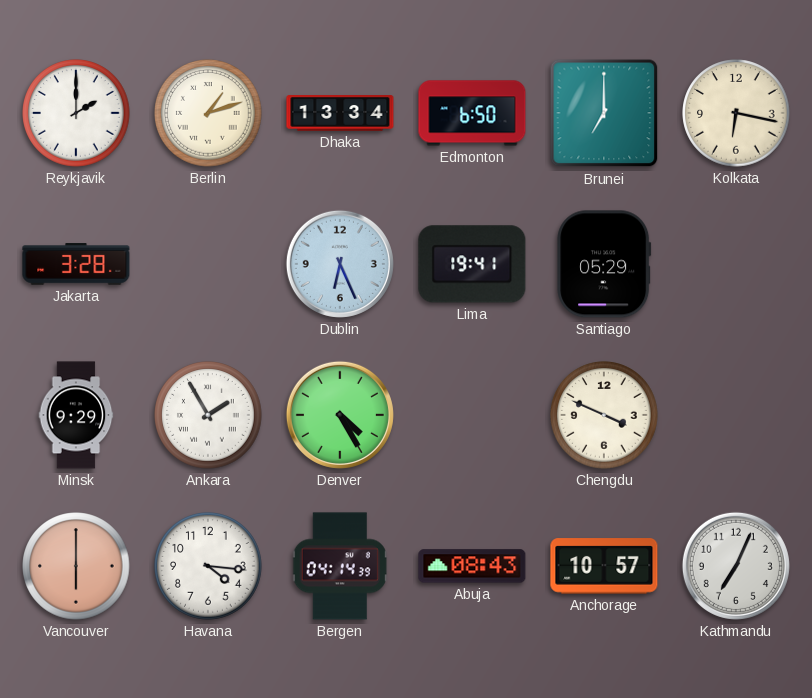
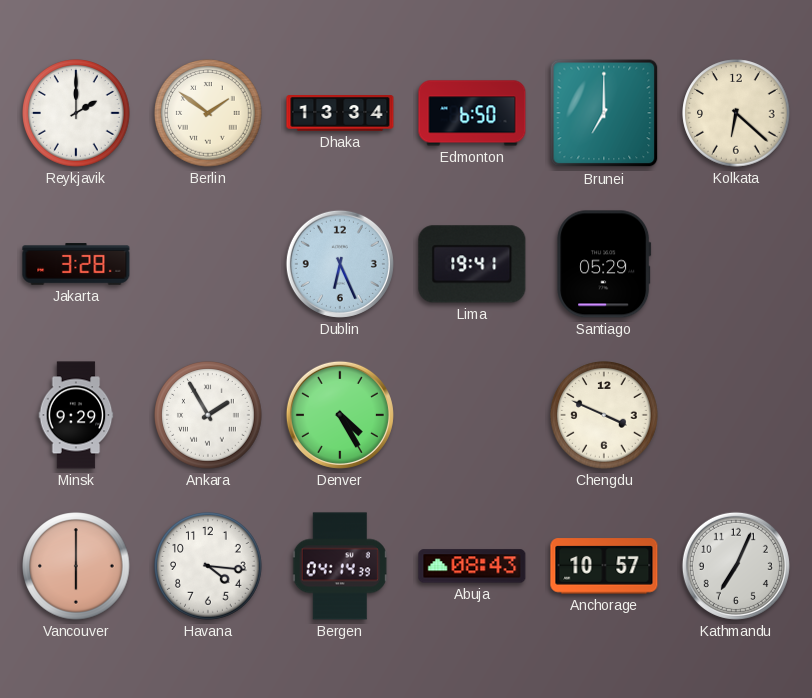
Berlin: 1:12 -> 1:51 (208, 113)
Kolkata: 6:17 -> 6:22 (736, 113)
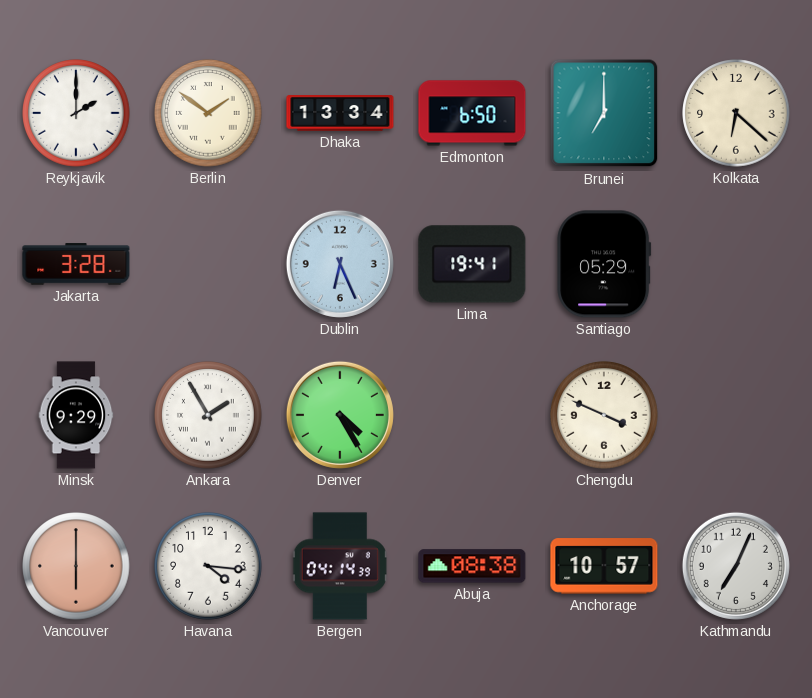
Abuja: 08:43 -> 08:38 (472, 566)
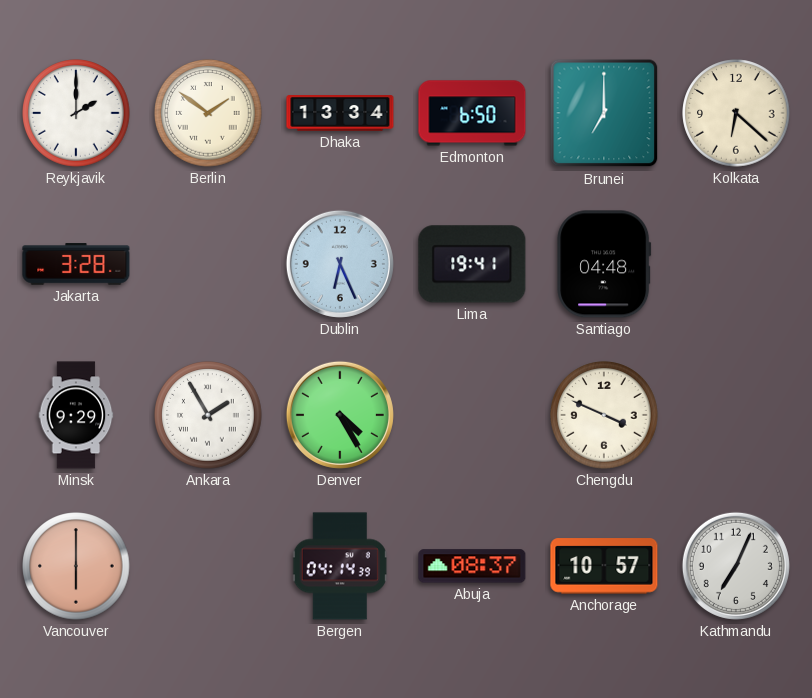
Santiago: 05:29 -> 04:48 (604, 264)
Havana: 4:16 -> none (208, 566)
Abuja: 08:38 -> 08:37 (472, 566)
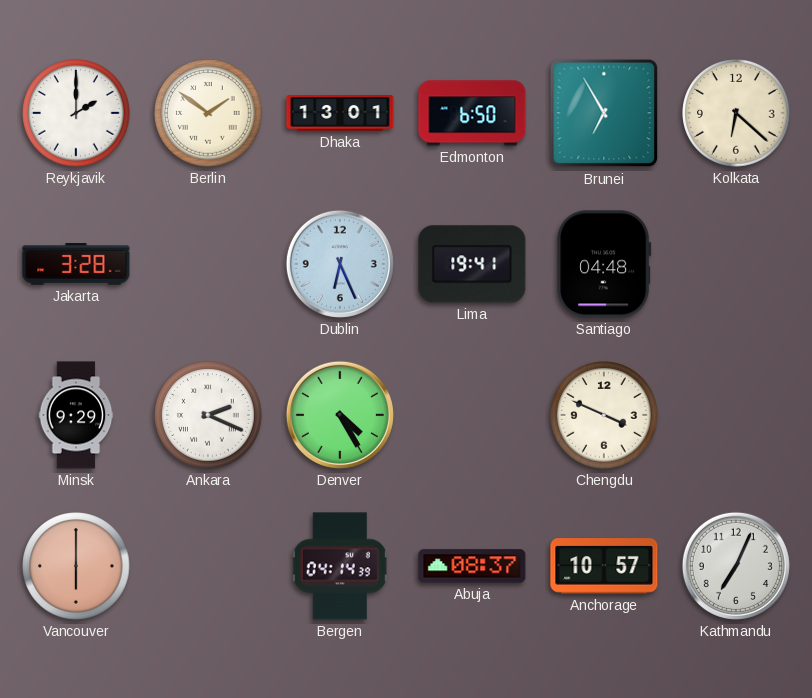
Dhaka: 13:34 -> 13:01 (340, 114)
Brunei: 7:00 -> 6:55 (604, 113)
Ankara: 1:55 -> 2:19 (208, 415)
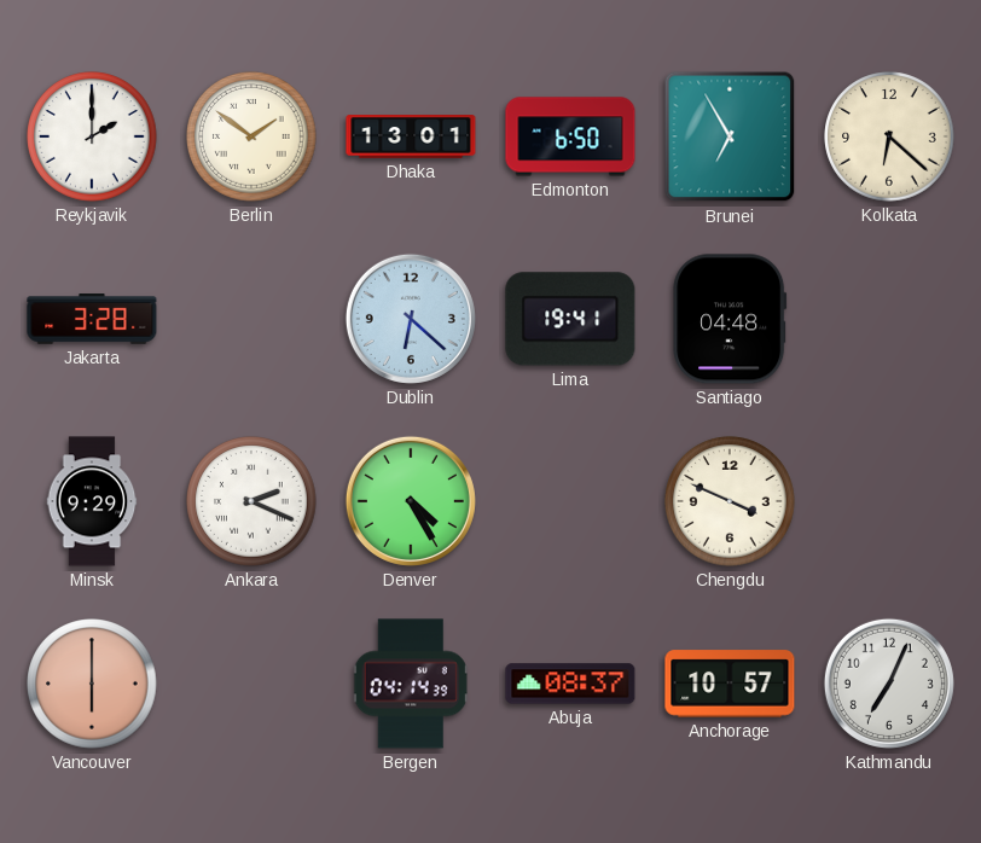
Dublin: 6:26 -> 6:22 (411, 319)
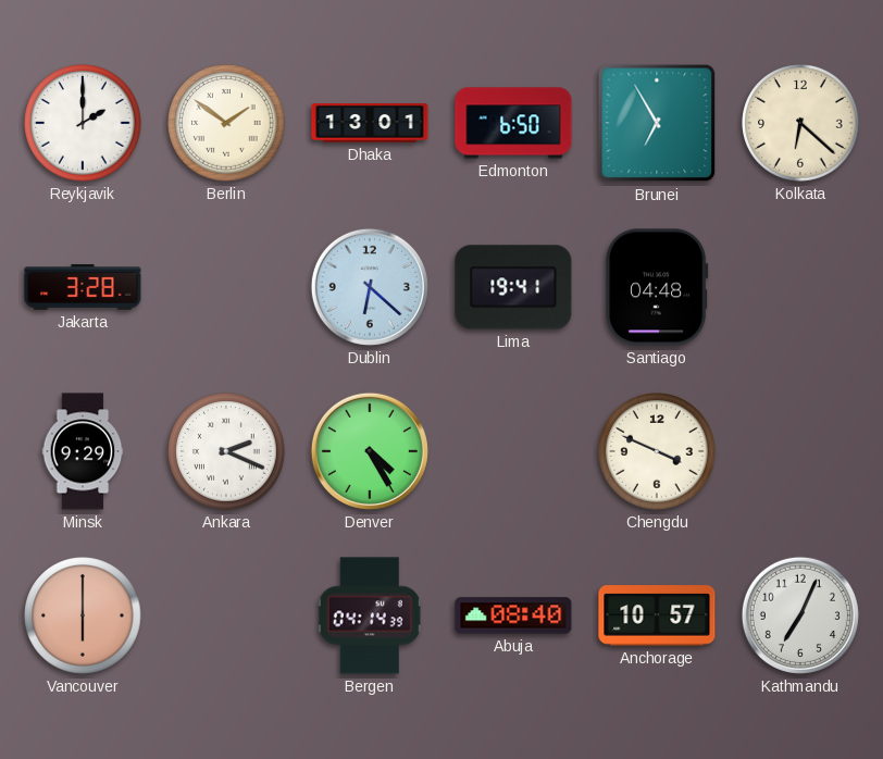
Abuja: 08:37 -> 08:40 (513, 615)
